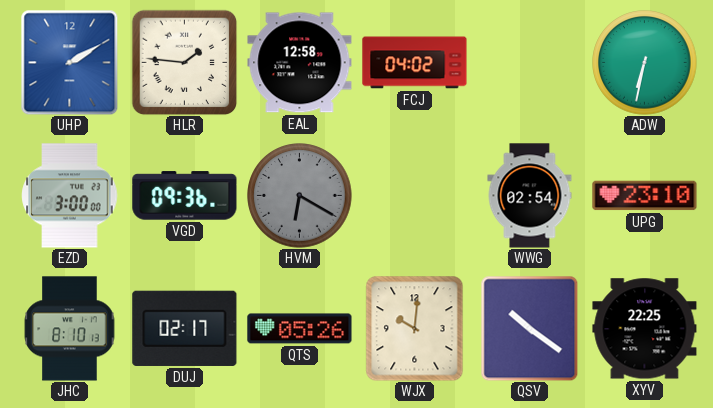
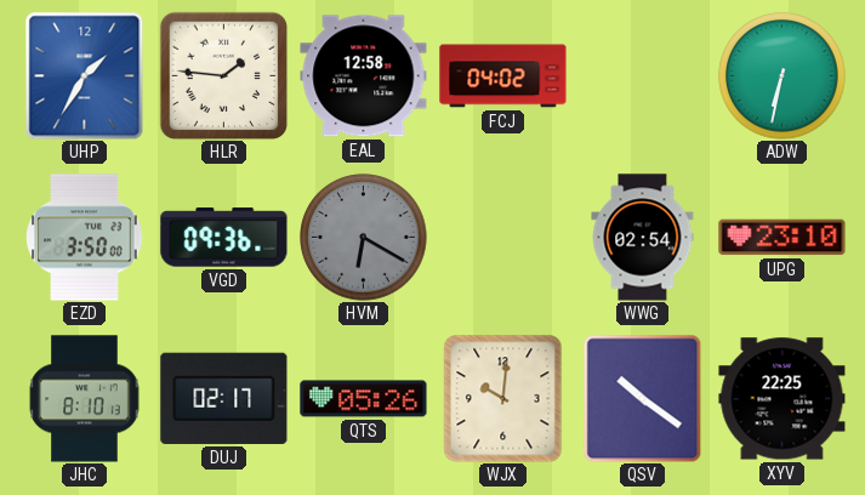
UHP: 2:10 -> 1:35 (85, 75)
EZD: 3:00 -> 3:50 (85, 238)
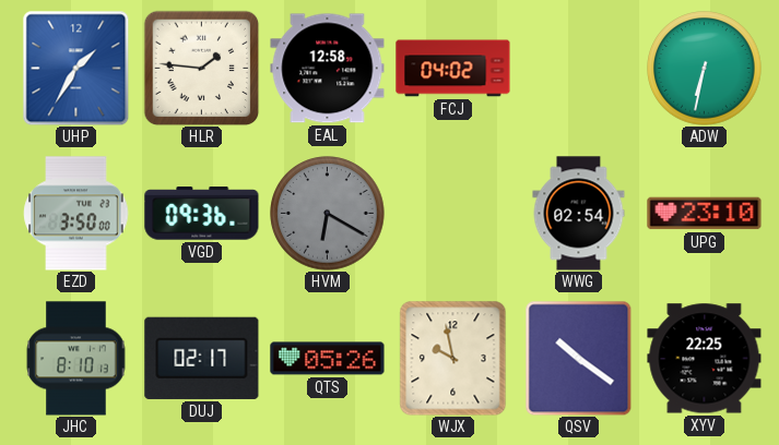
WJX: 10:01 -> 9:58 (453, 359)
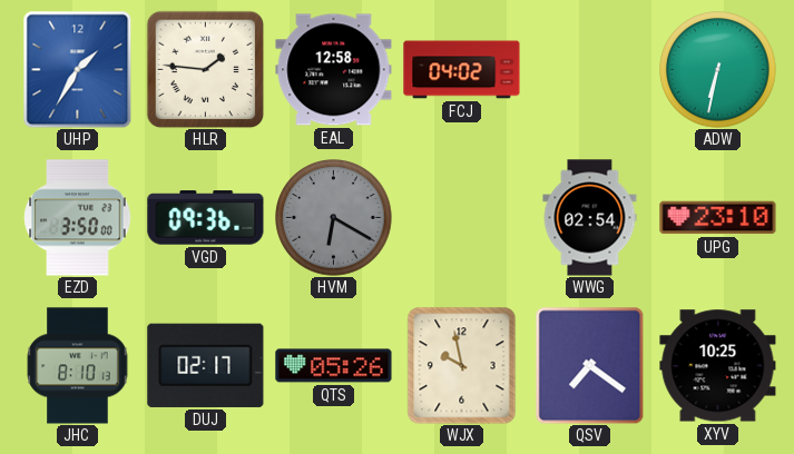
QSV: 10:21 -> 7:21 (590, 365)
XYV: 22:25 -> 10:25 (718, 366)
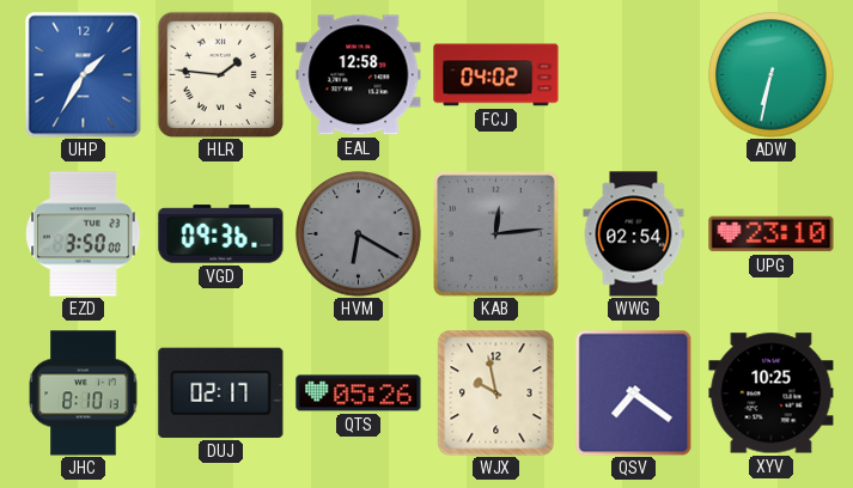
KAB: none -> 12:14 (496, 234)
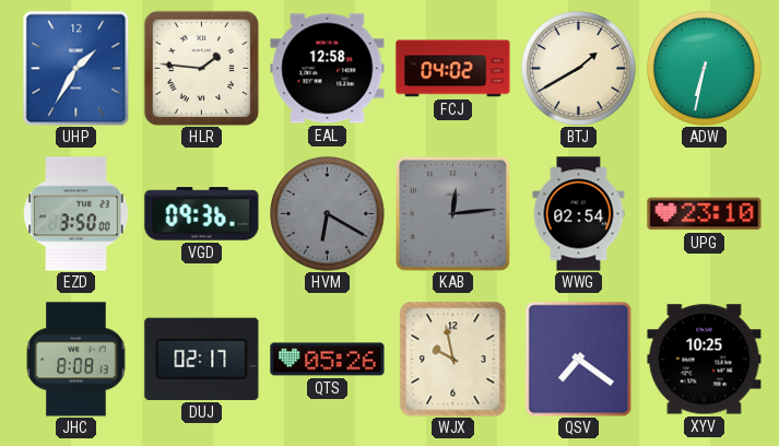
BTJ: none -> 1:40 (579, 69)
JHC: 8:10 -> 8:08 (76, 360)
